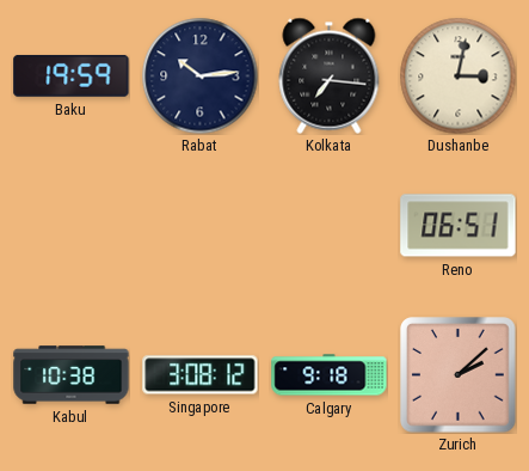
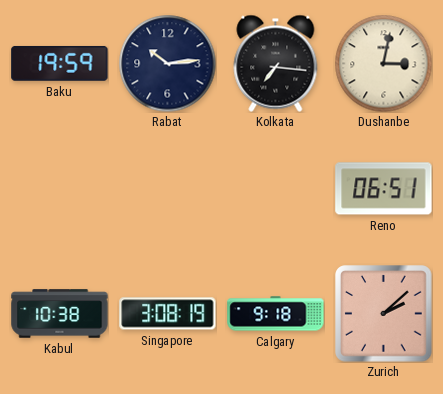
Singapore: 3:08:12 -> 3:08:19 (168, 314)
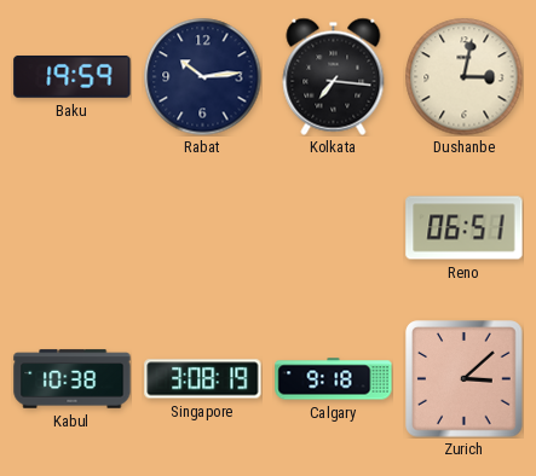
Zurich: 2:08 -> 3:08 (465, 379)
